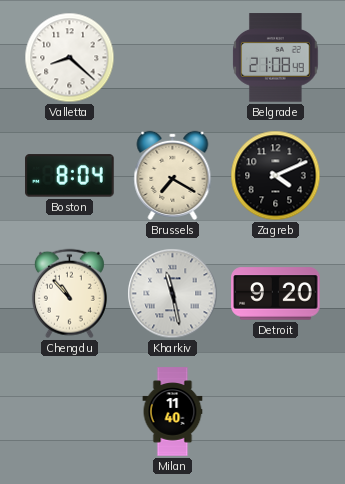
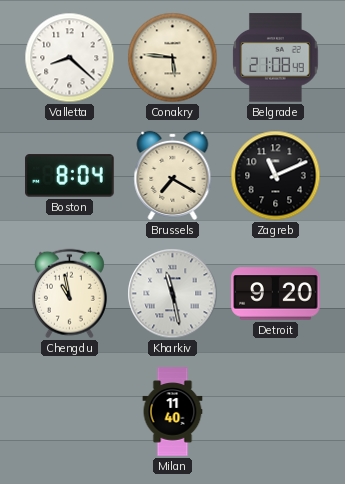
Conakry: none -> 5:46 (173, 58)
Zagreb: 4:11 -> 11:11 (276, 176)
Chengdu: 10:53 -> 10:58 (69, 294)
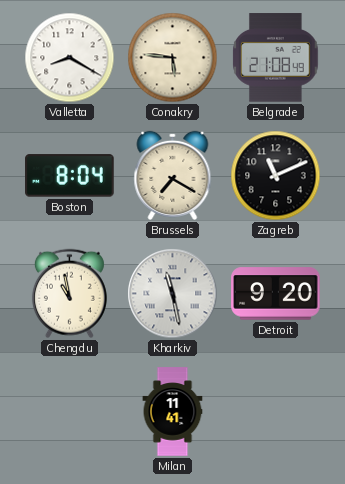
Valletta: 8:22 -> 8:20 (70, 58)
Milan: 11:40 -> 11:41 (173, 412)
